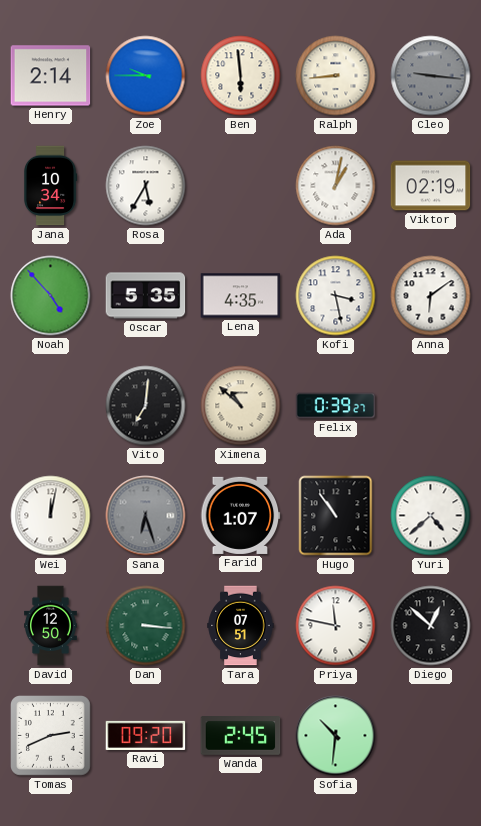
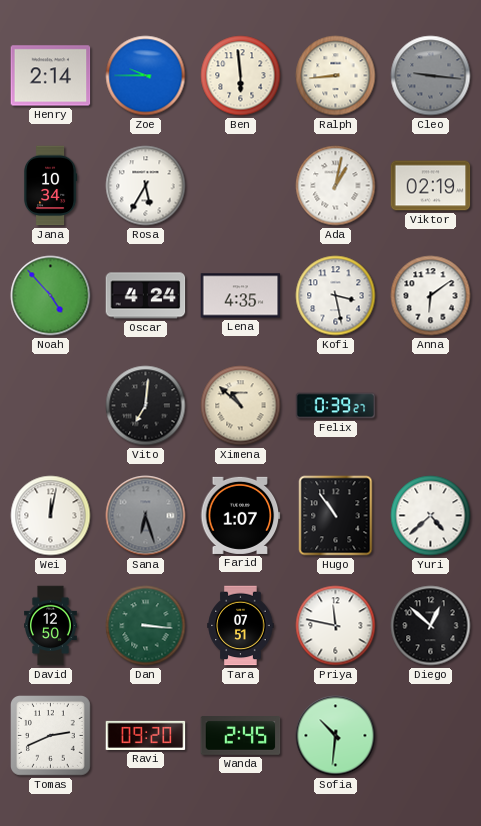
Oscar: 5:35 -> 4:24 (146, 296)
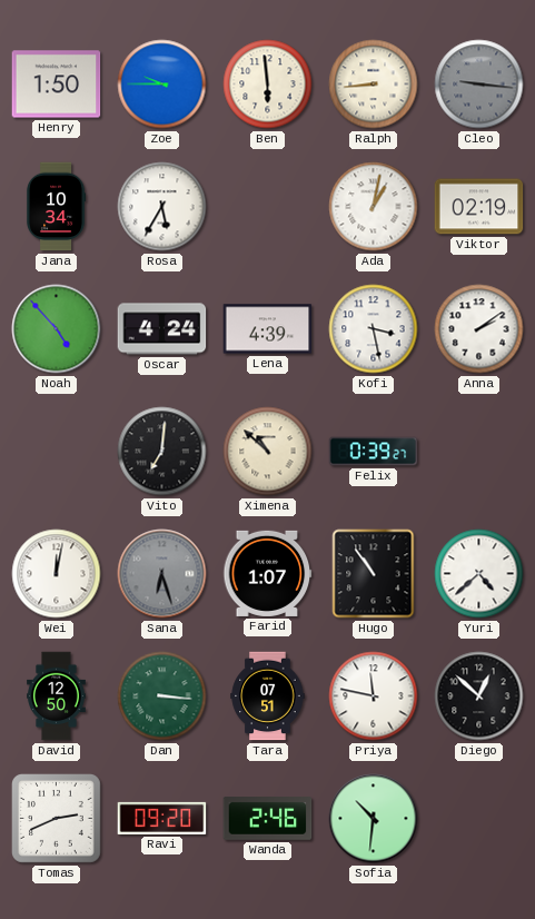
Henry: 2:14 -> 1:50 (57, 85)
Lena: 4:35 -> 4:39 (268, 329)
Anna: 6:09 -> 2:09 (479, 329)
Wanda: 2:45 -> 2:46 (268, 819)
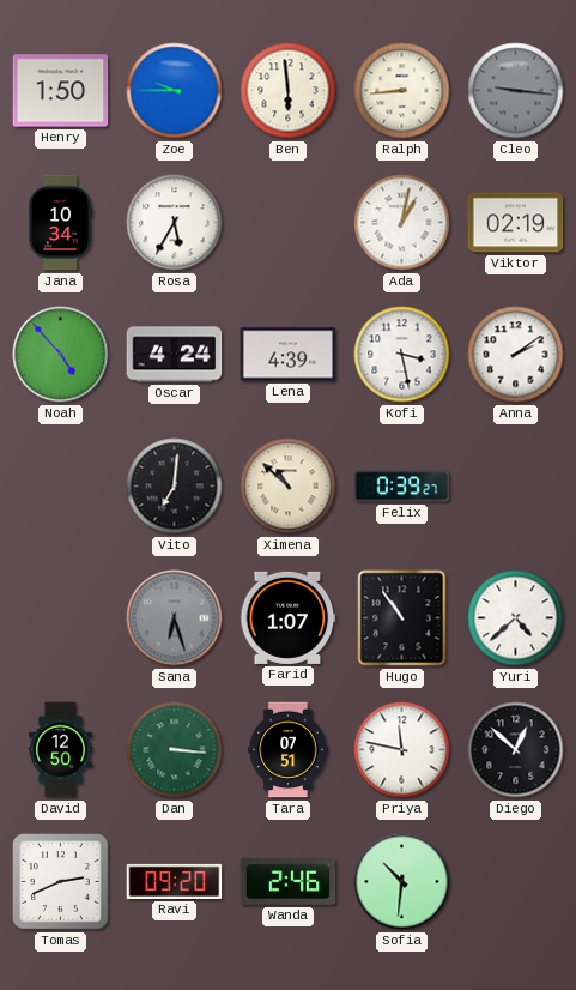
Wei: 12:02 -> none (57, 574)
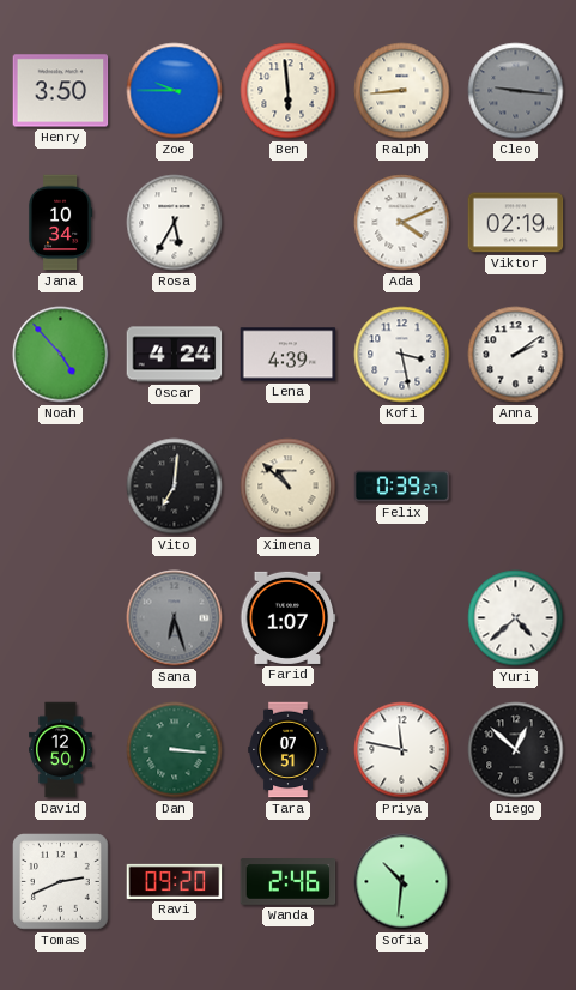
Henry: 1:50 -> 3:50 (61, 91)
Ada: 1:02 -> 4:11 (402, 223)
Hugo: 10:54 -> none (402, 618)
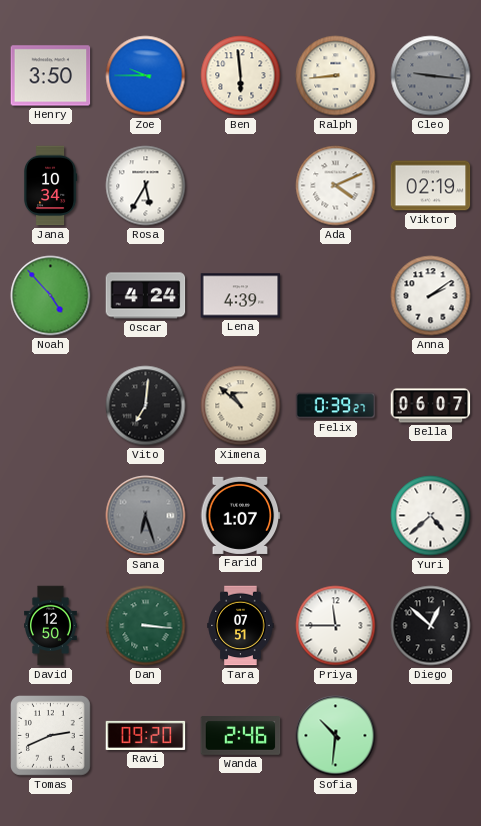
Kofi: 3:28 -> none (402, 355)
Bella: none -> 06:07 (431, 406)
Priya: 11:47 -> 11:45 (336, 626)
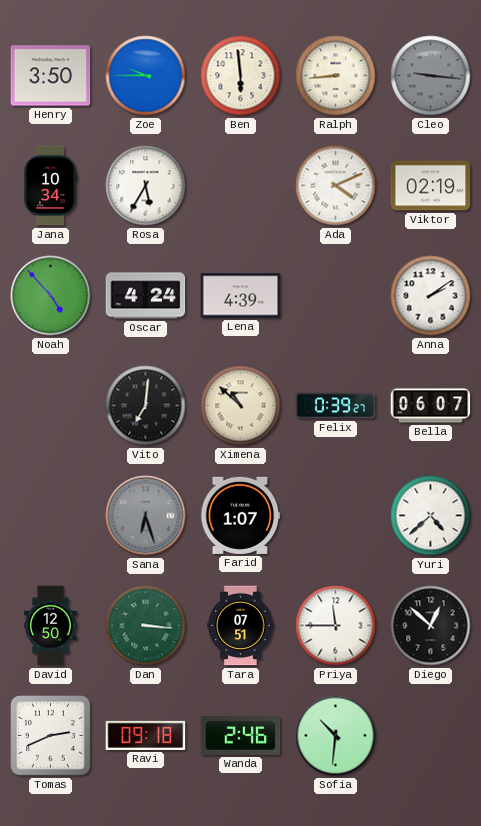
Ravi: 09:20 -> 09:18 (146, 735)
